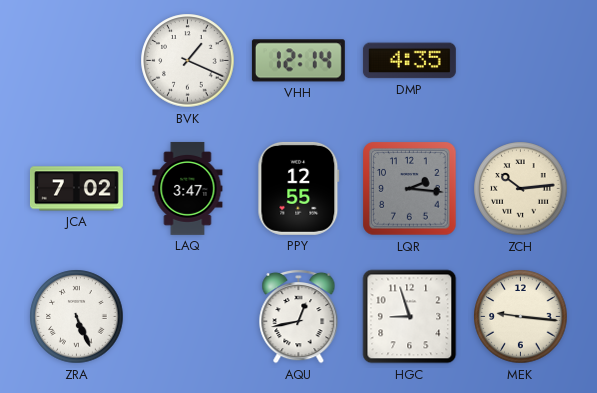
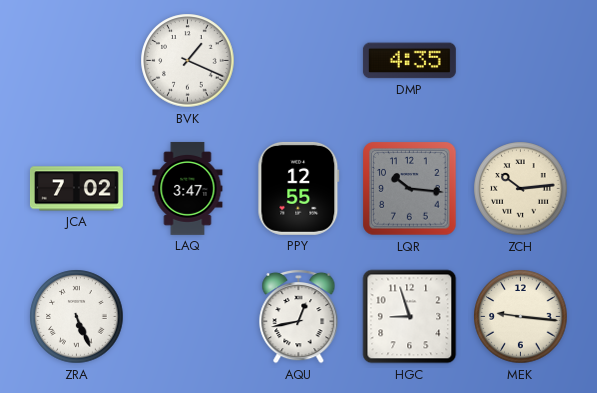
VHH: 12:14 -> none (298, 61)
LQR: 2:16 -> 10:16 (410, 189)
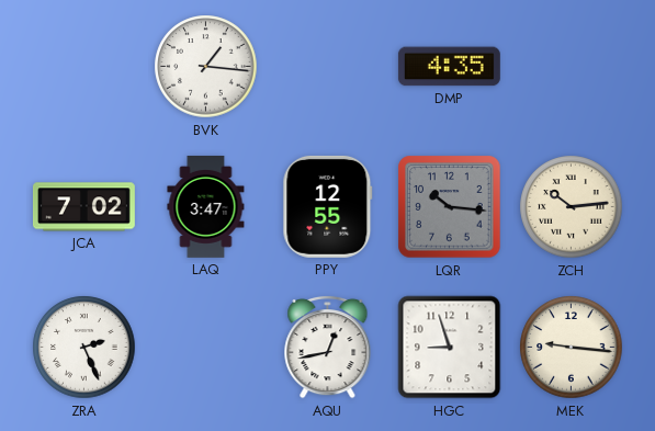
BVK: 1:19 -> 1:16 (206, 67)
ZRA: 5:26 -> 2:26 (84, 348)
